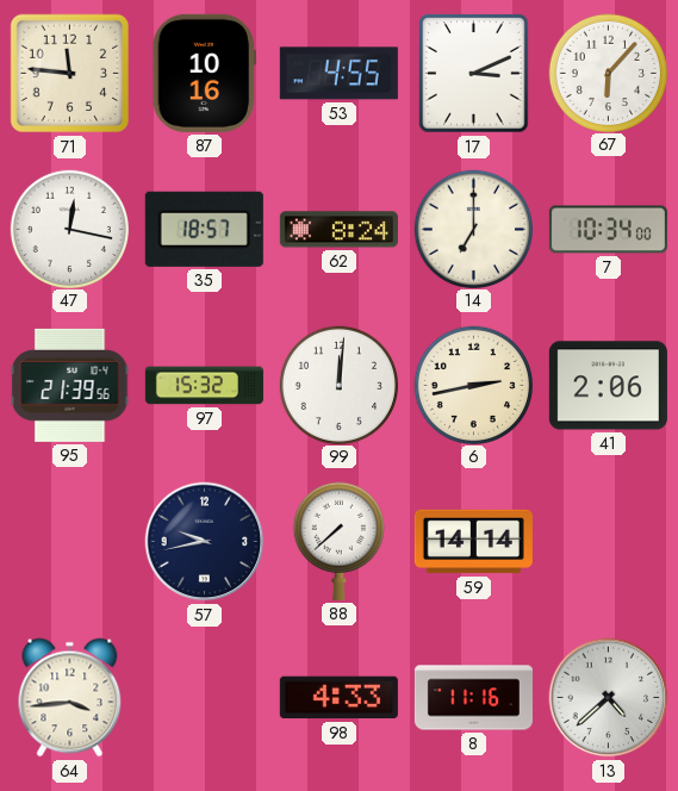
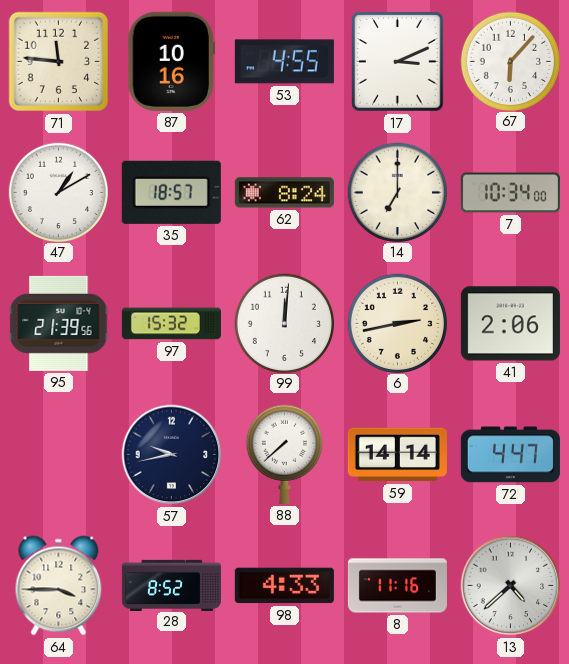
47: 12:17 -> 1:10 (58, 192)
72: none -> 4:47 (510, 455)
64: 3:44 -> 3:45 (59, 586)
28: none -> 8:52 (171, 585)
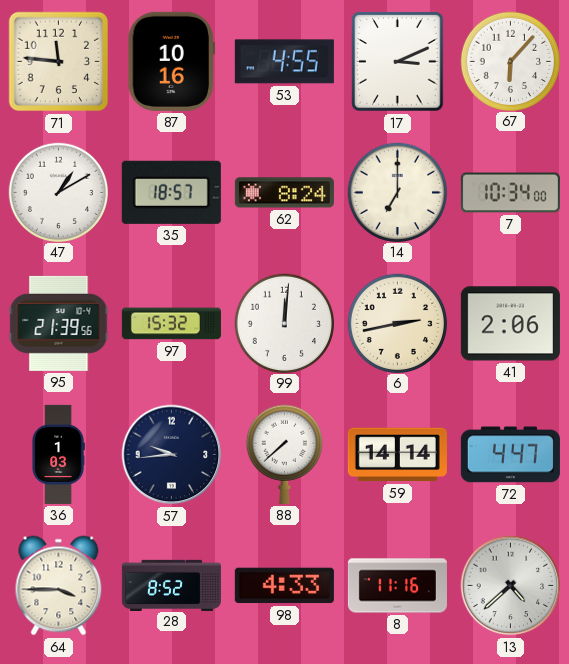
36: none -> 1:03 (58, 454)
57: 9:43 -> 9:44 (172, 455)
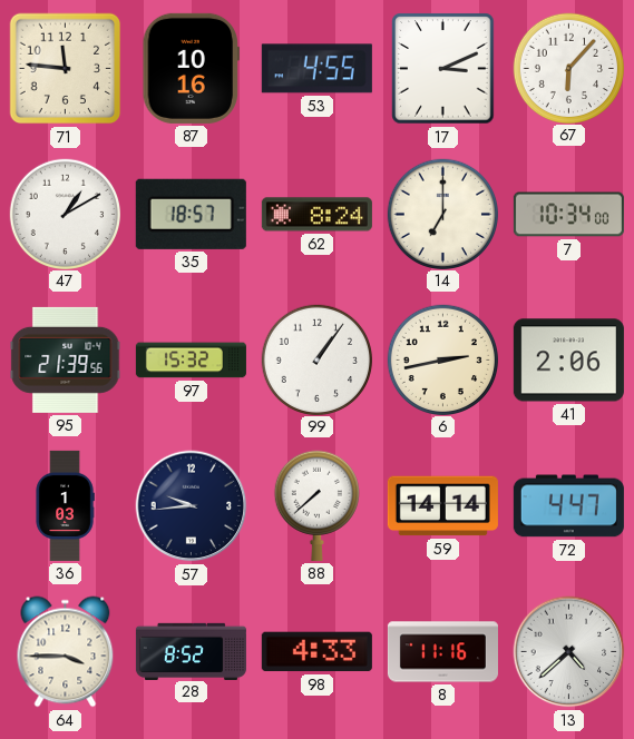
99: 12:01 -> 1:06 (316, 359)
